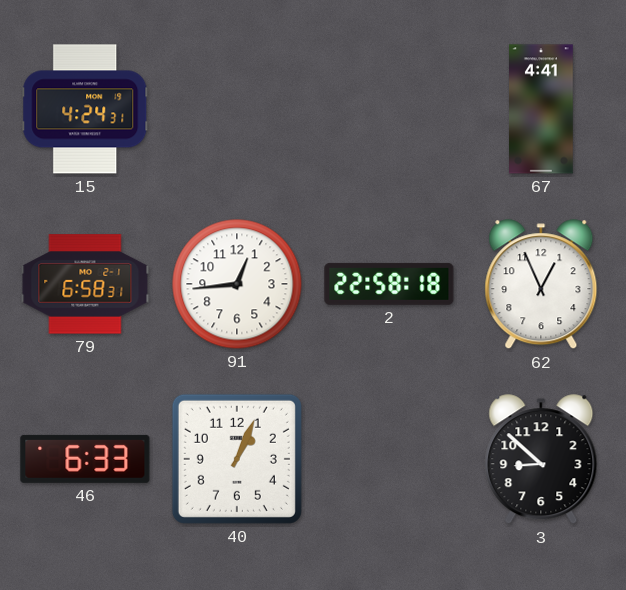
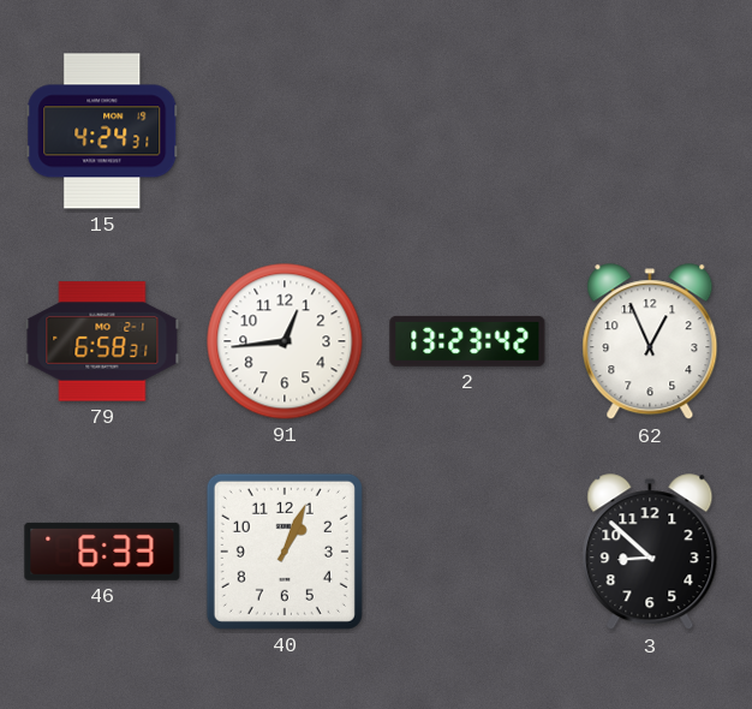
67: 4:41 -> none (542, 109)
2: 22:58 -> 13:23 (467, 341)
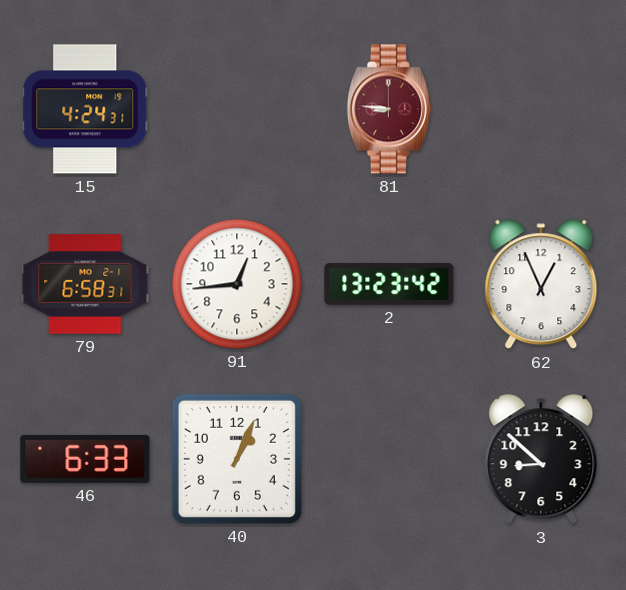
81: none -> 8:46 (389, 109)
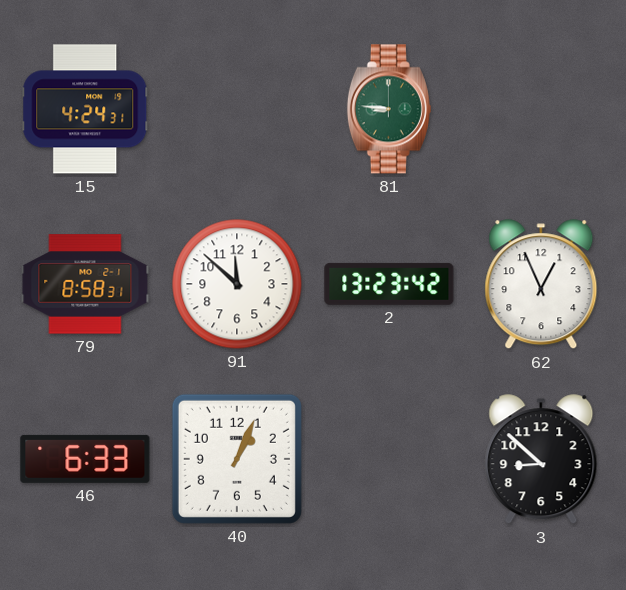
81 dial: burgundy -> green (389, 109)
79: 6:58 -> 8:58 (85, 284)
91: 12:44 -> 11:52 (237, 284)
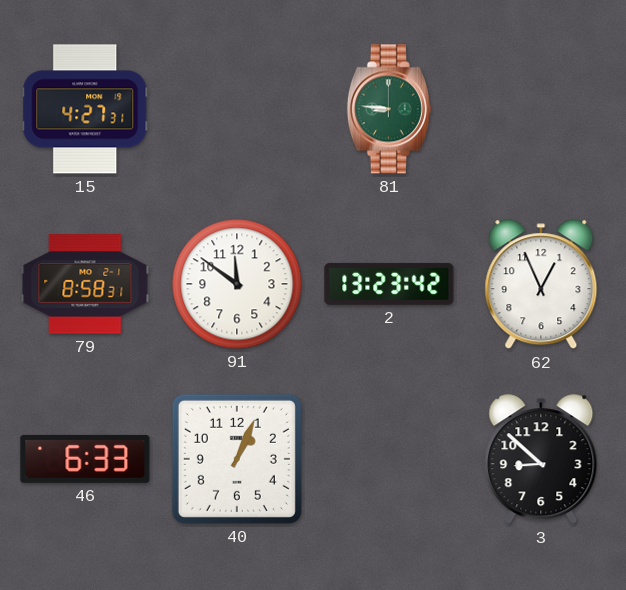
15: 4:24 -> 4:27 (85, 109)
91: 11:52 -> 11:51 (237, 284)
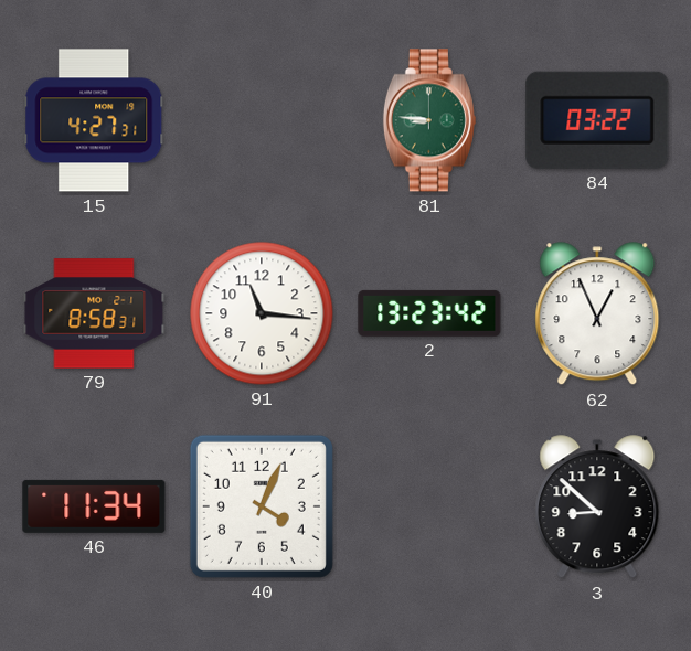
84: none -> 03:22 (597, 120)
91: 11:51 -> 11:16 (262, 313)
46: 6:33 -> 11:34 (94, 506)
40: 1:04 -> 4:04 (262, 506)
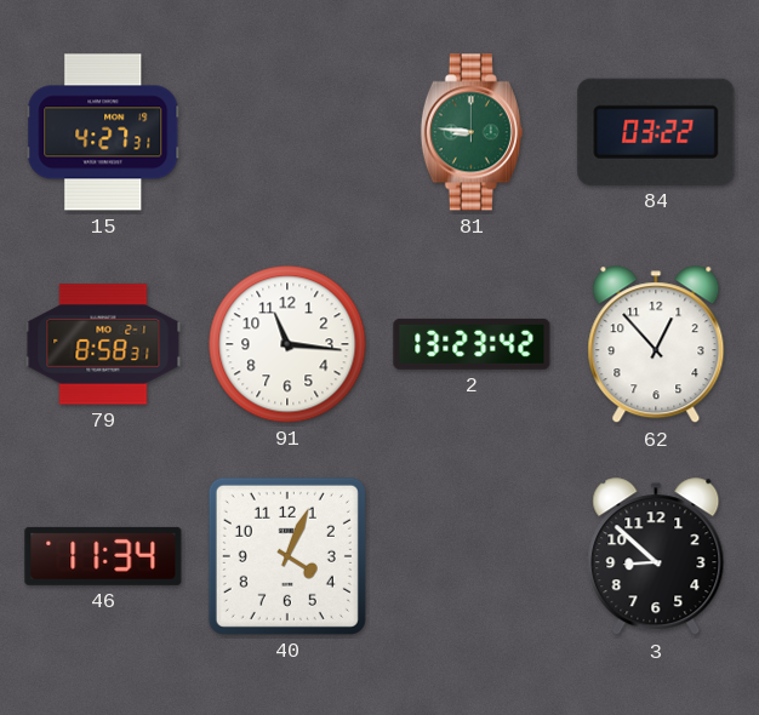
62: 12:56 -> 12:53 (656, 345)
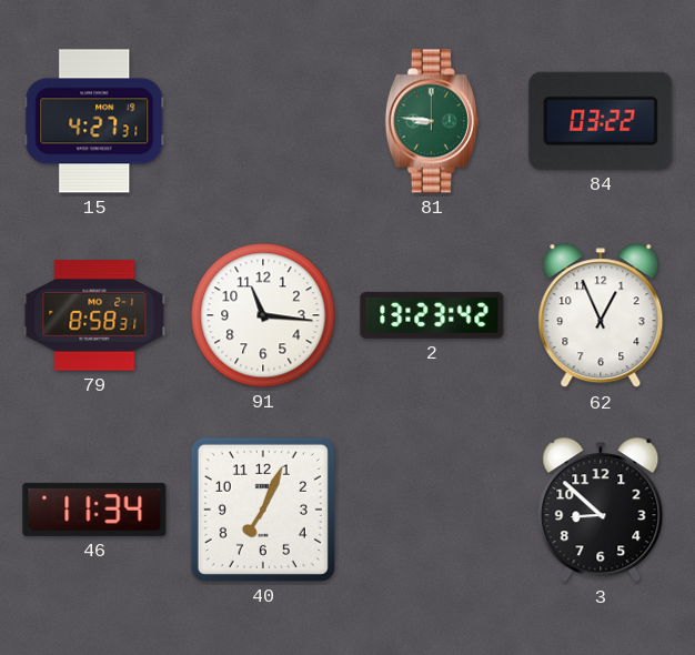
62: 12:53 -> 12:56 (601, 316)
40: 4:04 -> 7:04 (263, 510)
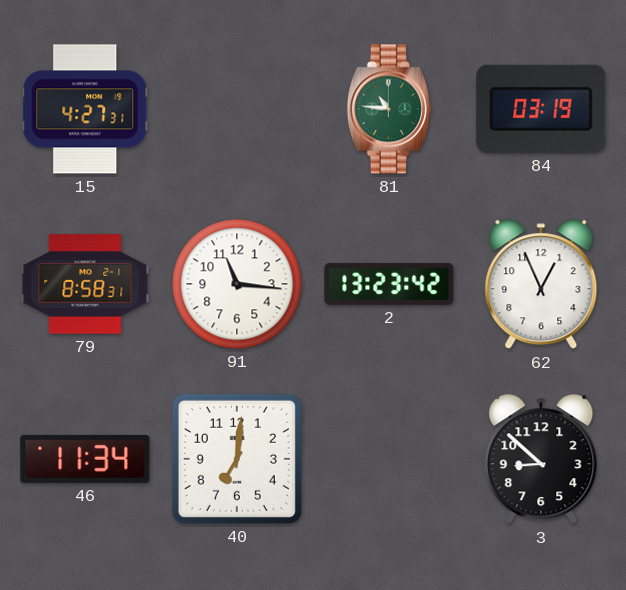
81: 8:46 -> 10:46 (389, 109)
84: 03:22 -> 03:19 (541, 109)
40: 7:04 -> 7:01 (237, 459)
